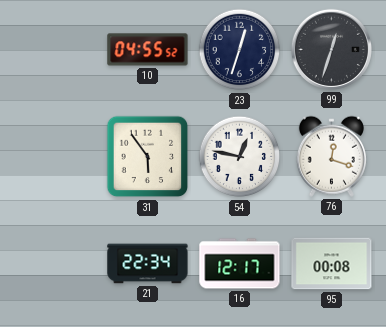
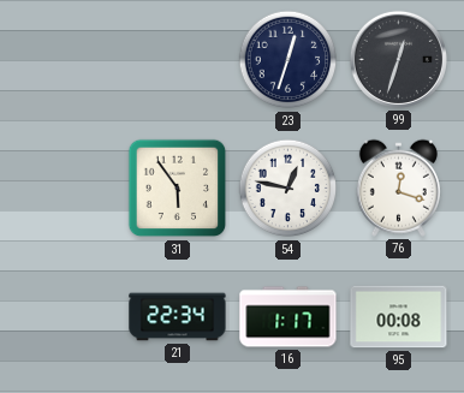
10: 04:55 -> none (148, 50)
16: 12:17 -> 1:17 (288, 317)
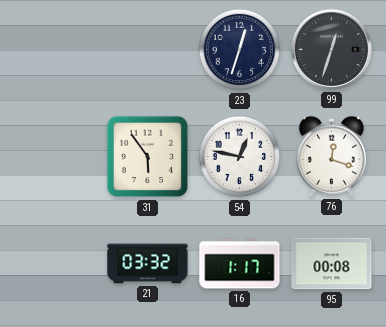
21: 22:34 -> 03:32 (148, 264)
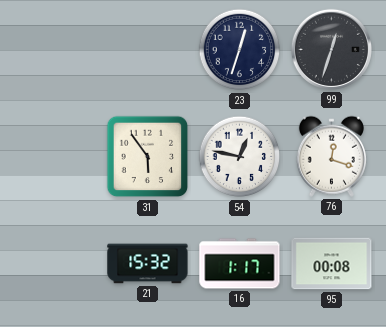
21: 03:32 -> 15:32 (148, 264)
